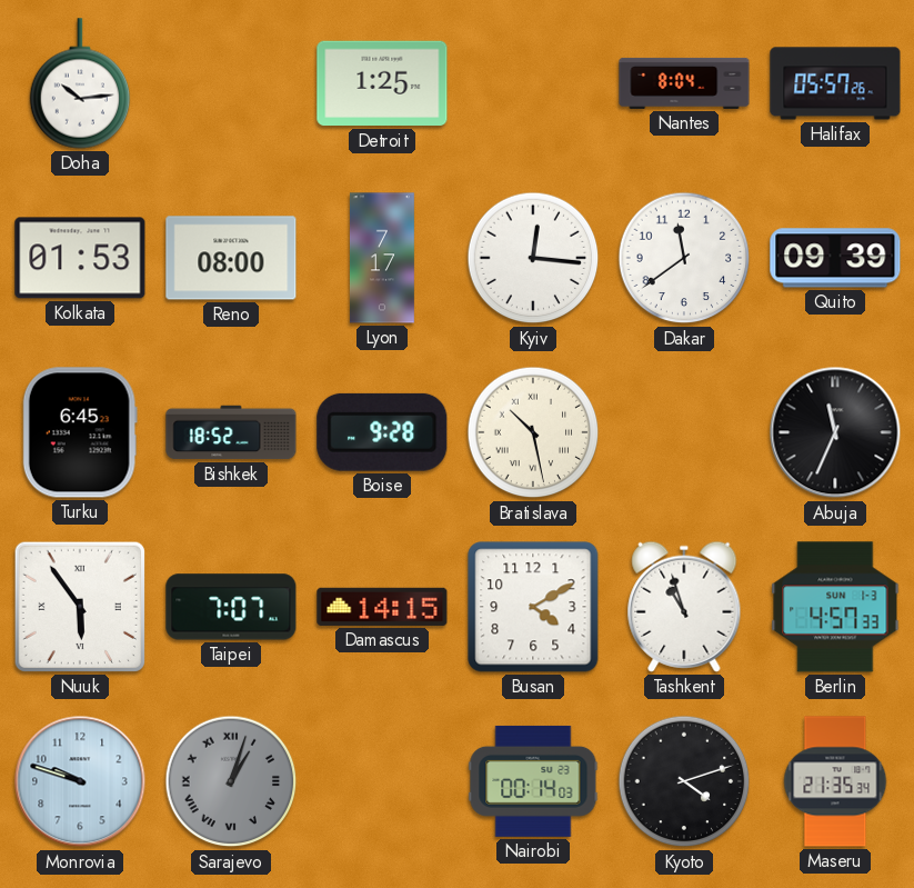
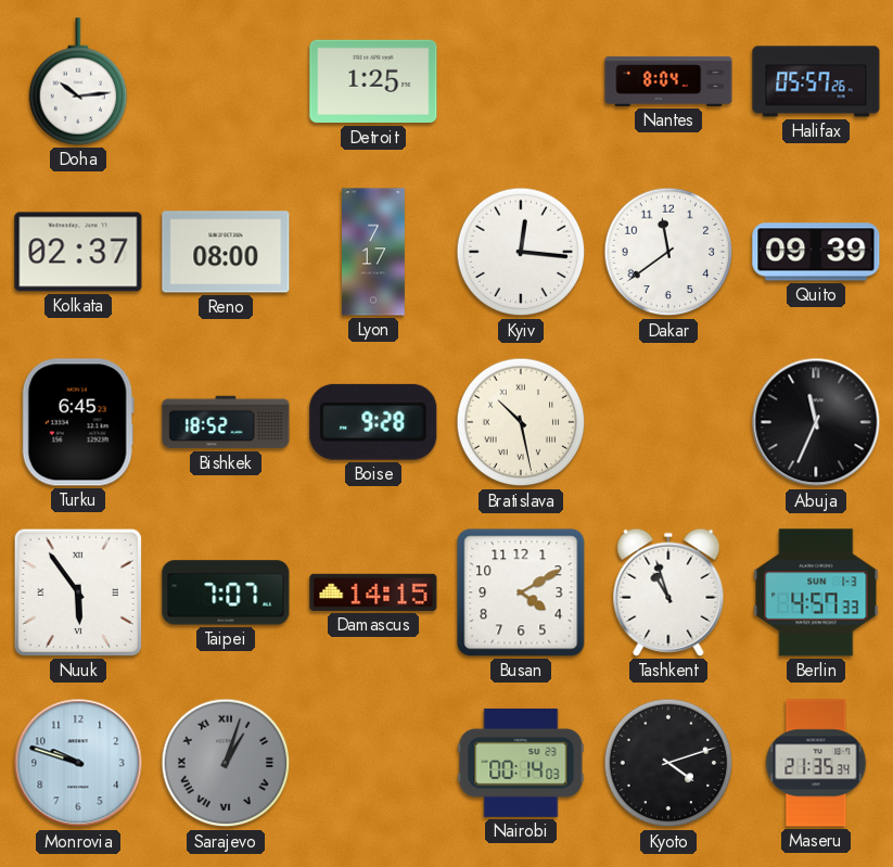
Kolkata: 01:53 -> 02:37 (78, 252)
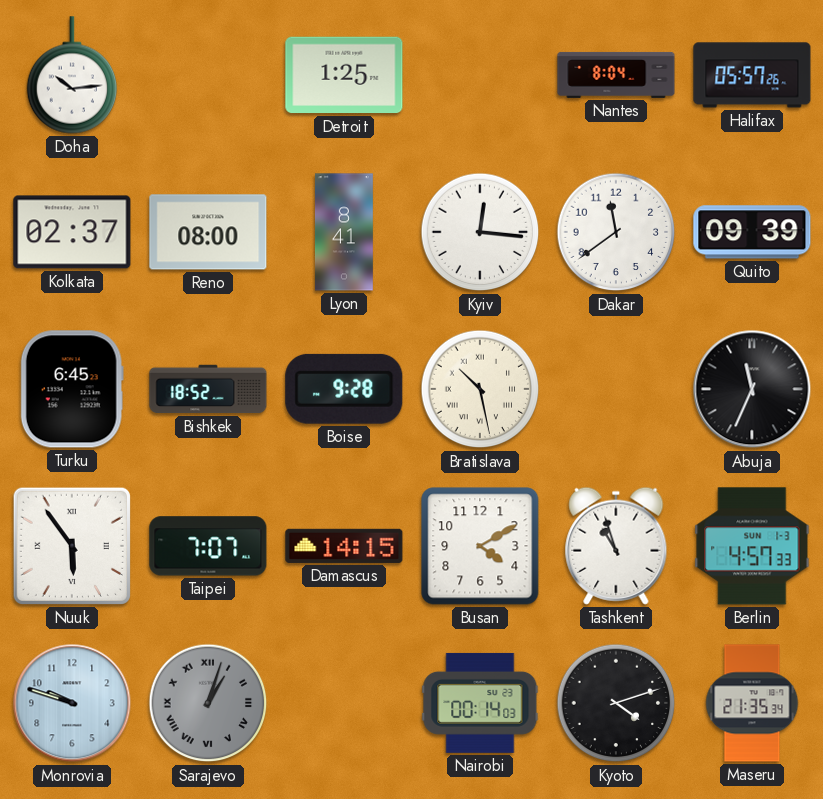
Lyon: 7:17 -> 8:41 (344, 232)
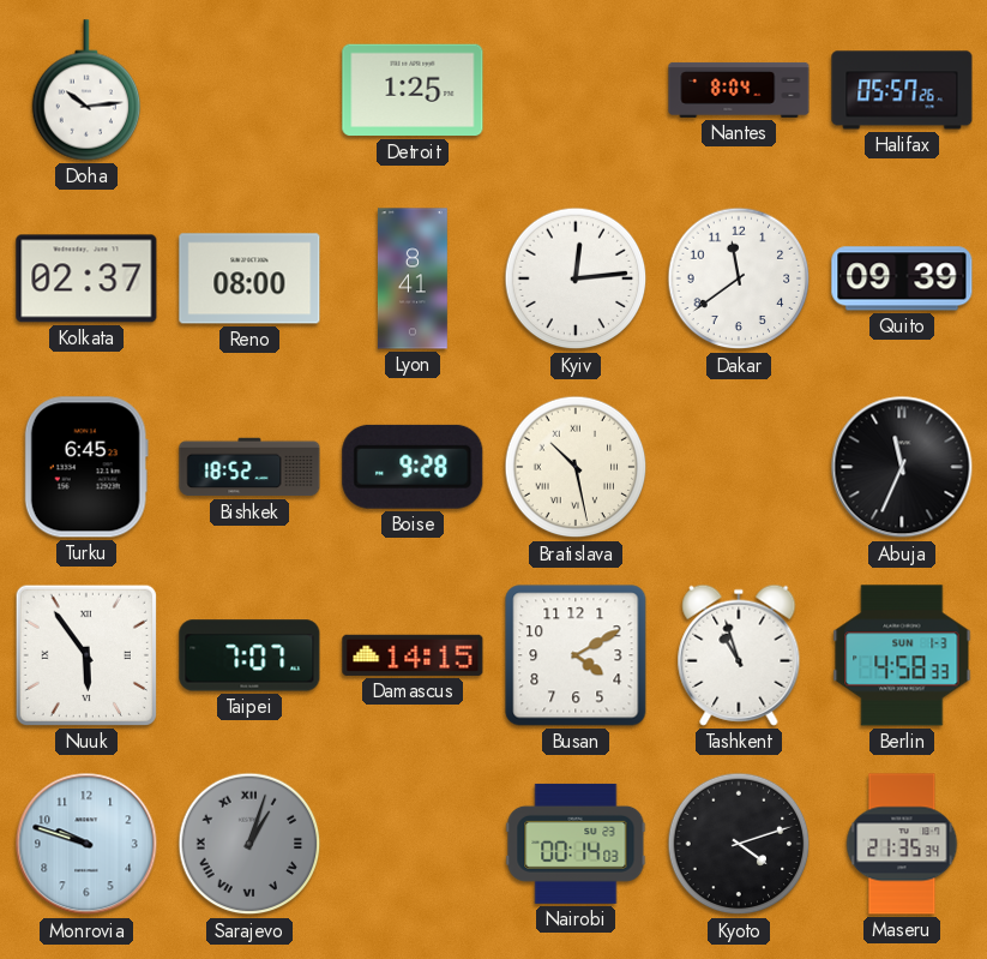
Kyiv: 12:16 -> 12:14 (576, 278)
Berlin: 4:57 -> 4:58 (902, 655)
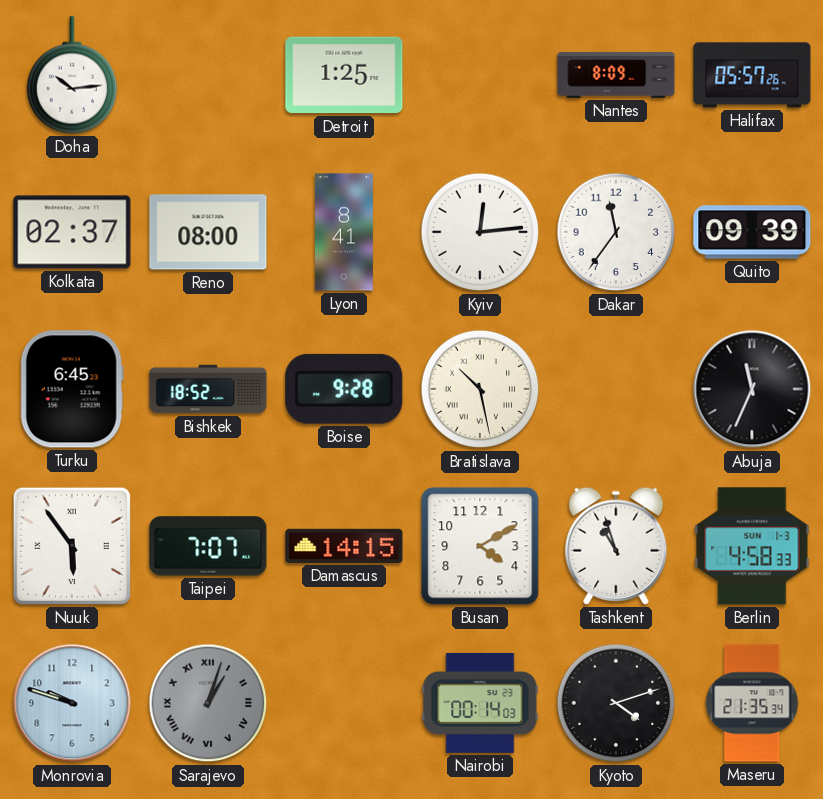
Nantes: 8:04 -> 8:09 (616, 75)
Dakar: 11:39 -> 11:36 (616, 232)
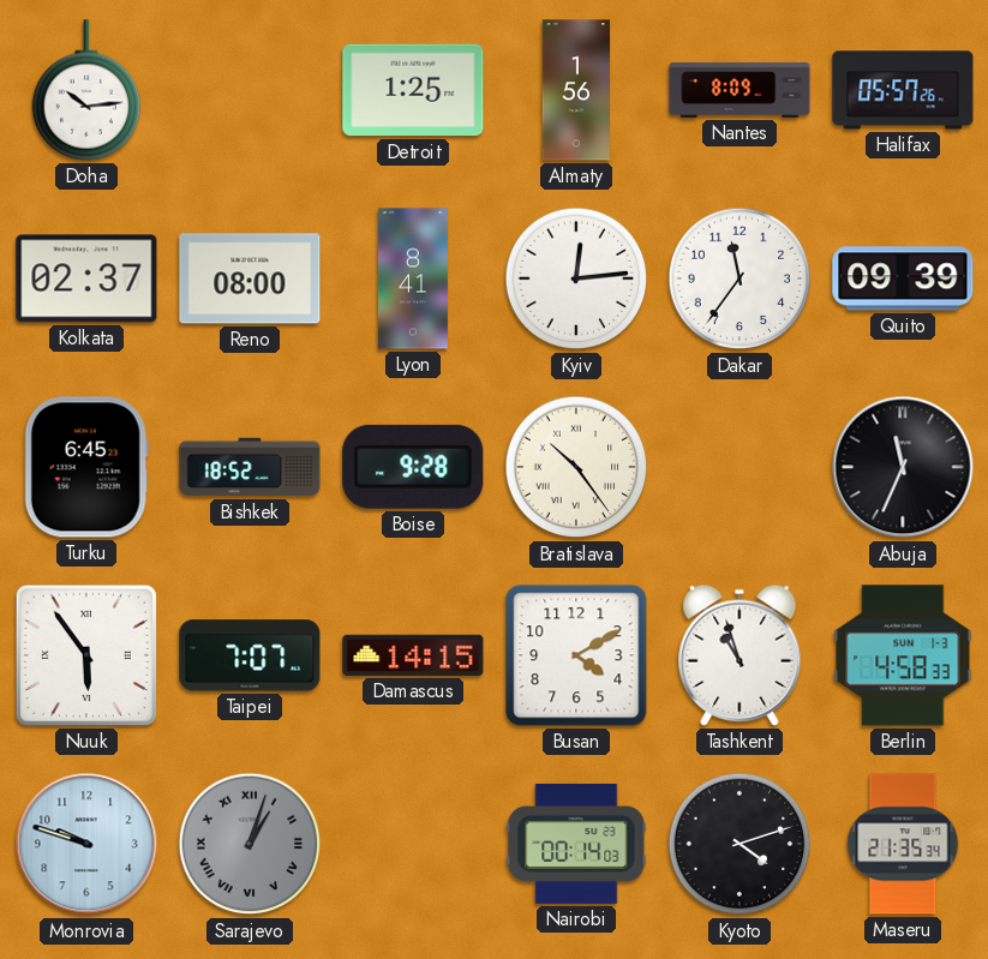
Almaty: none -> 1:56 (575, 90)
Bratislava: 10:28 -> 10:24 (576, 467)
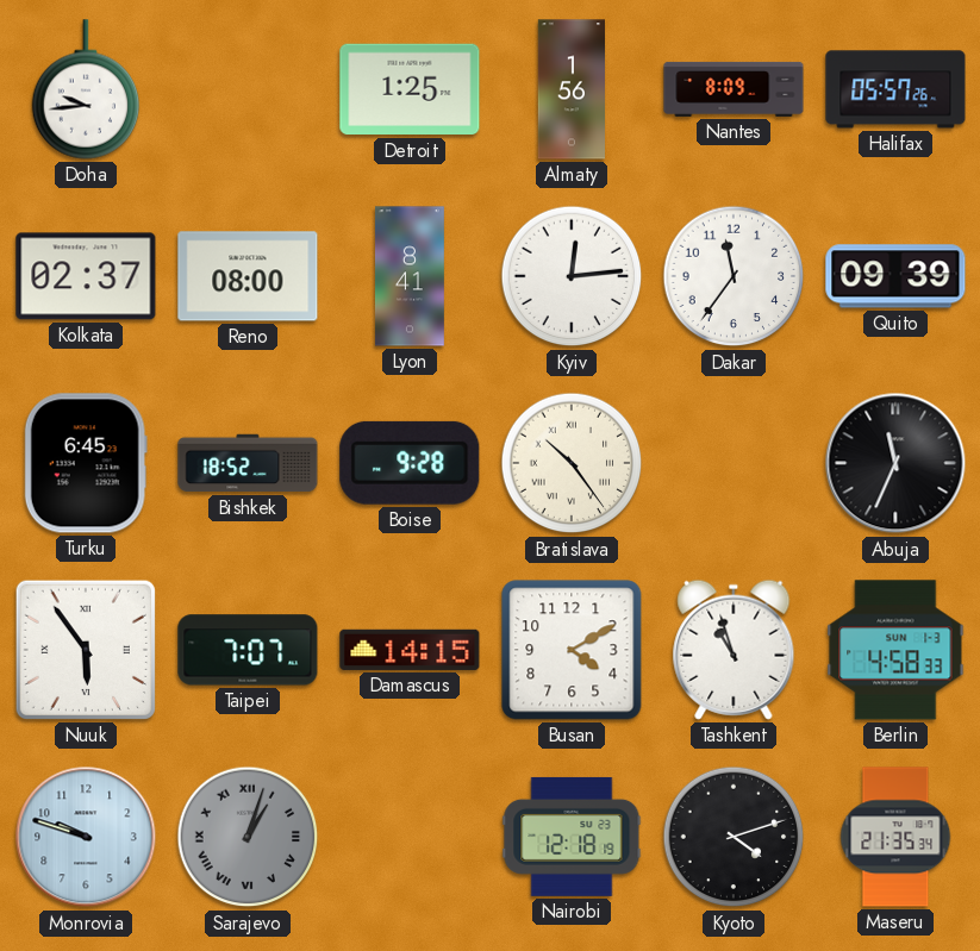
Doha: 10:14 -> 9:44 (86, 89)
Nairobi: 00:14 -> 12:18 (572, 837)
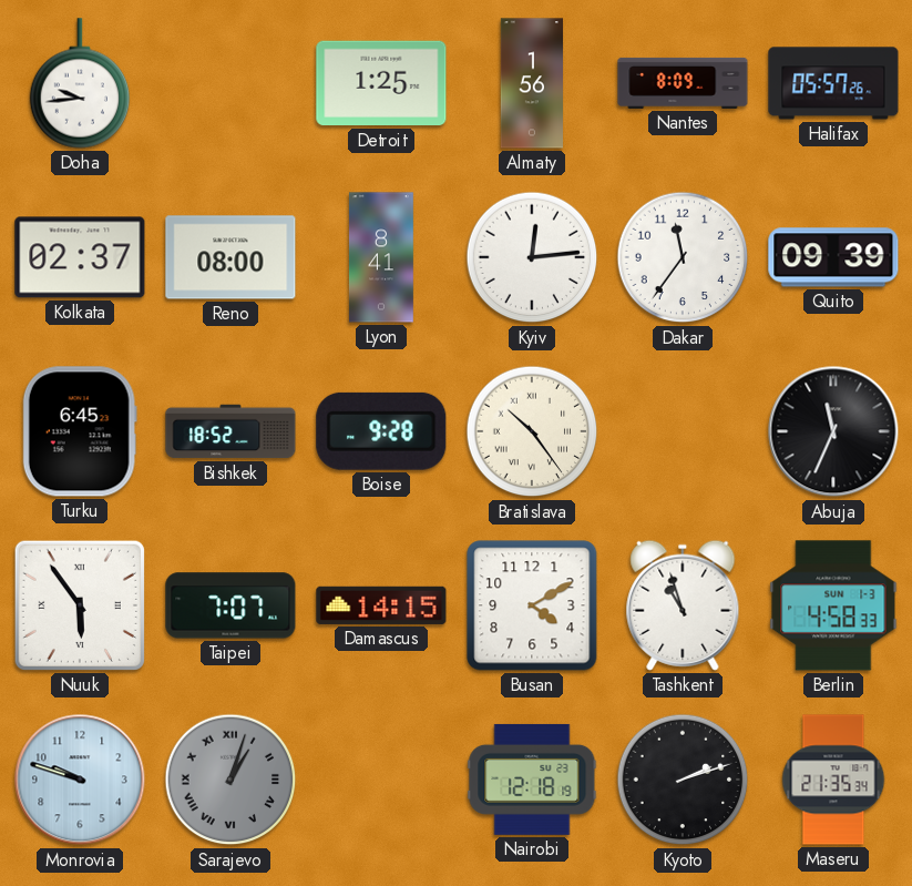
Kyoto: 4:12 -> 2:12 (683, 780)
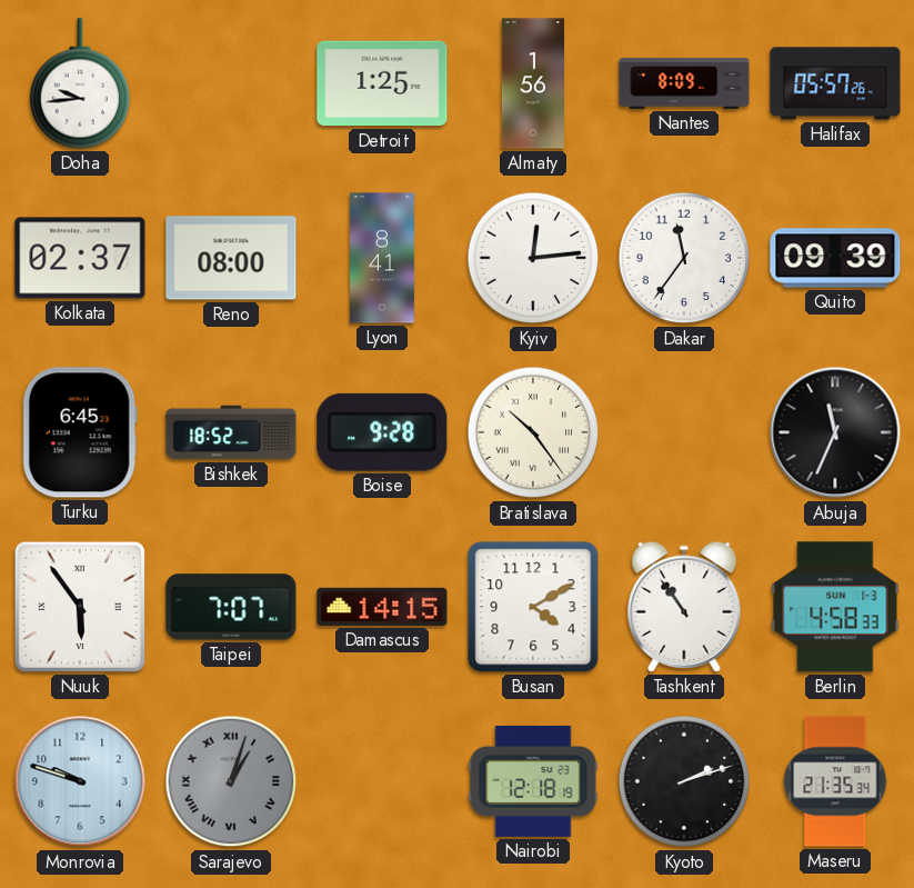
Tashkent: 10:57 -> 10:54 (684, 607)
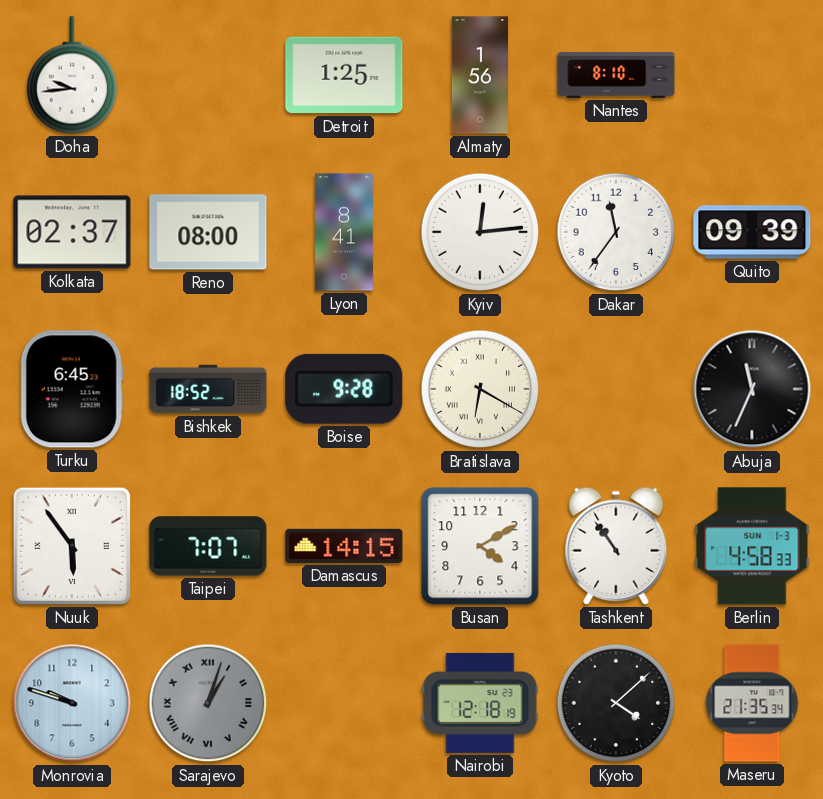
Nantes: 8:09 -> 8:10 (616, 75)
Halifax: 05:57 -> none (835, 83)
Bratislava: 10:24 -> 6:20 (480, 389)
Kyoto: 2:12 -> 4:08 (616, 703)
